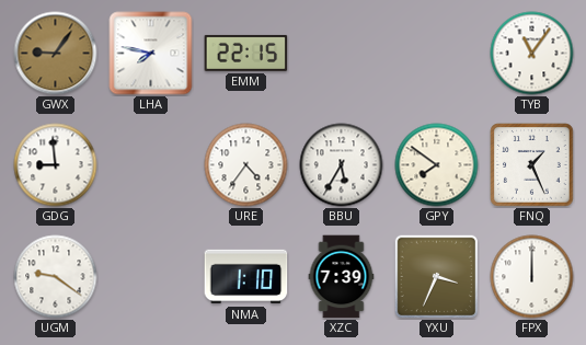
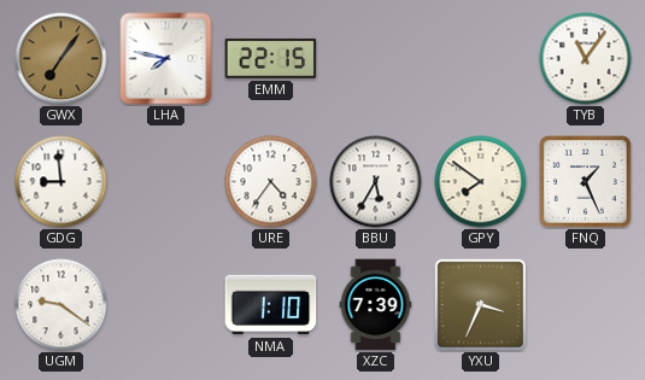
GWX: 9:06 -> 7:06 (61, 59)
FPX: 12:00 -> none (532, 277)
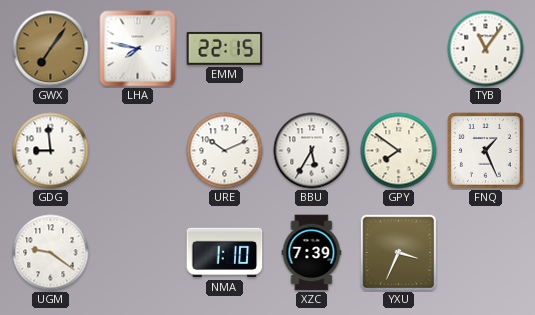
URE: 4:36 -> 10:11 (225, 151)
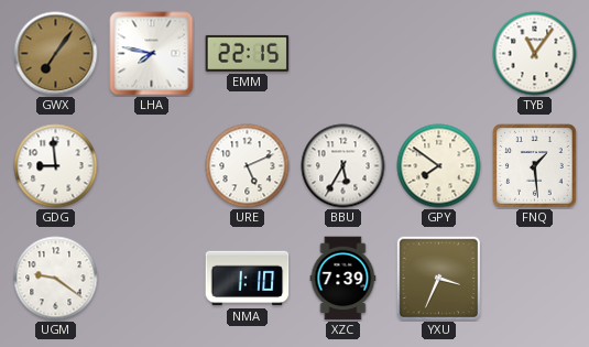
URE: 10:11 -> 5:11 (248, 166)
FNQ: 1:26 -> 1:29 (535, 166)
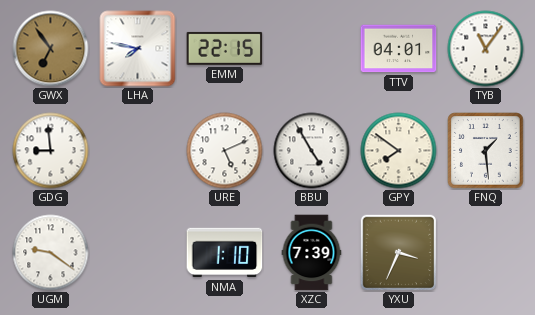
GWX: 7:06 -> 6:54 (51, 49)
TTV: none -> 04:01 (399, 49)
BBU: 5:35 -> 4:55 (312, 151)
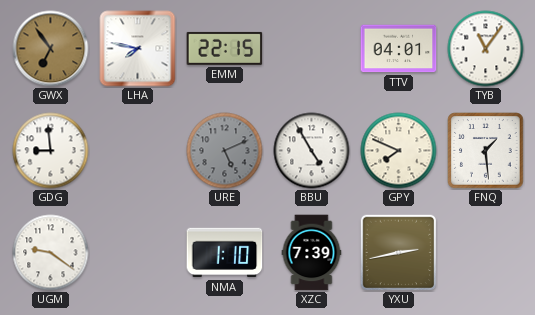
URE dial: white -> grey (225, 151)
GPY: 7:51 -> 7:49 (399, 151)
YXU: 3:34 -> 2:43 (398, 252)
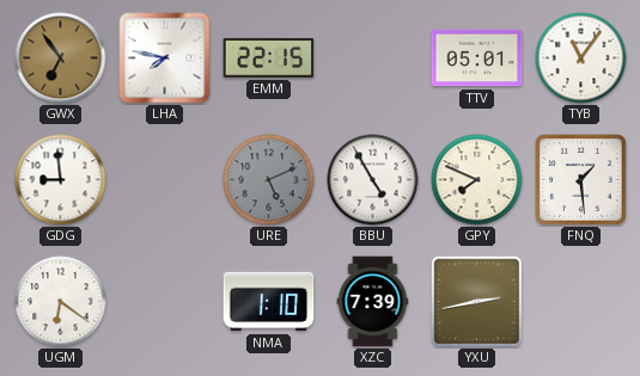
TTV: 04:01 -> 05:01 (477, 58)
UGM: 9:21 -> 6:21 (61, 302)
